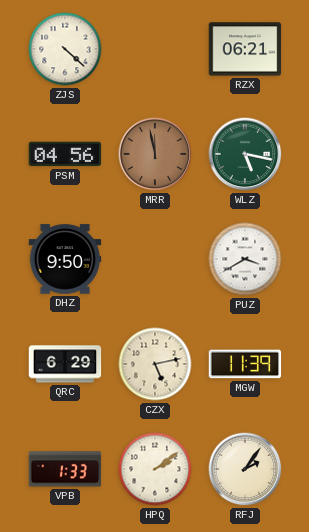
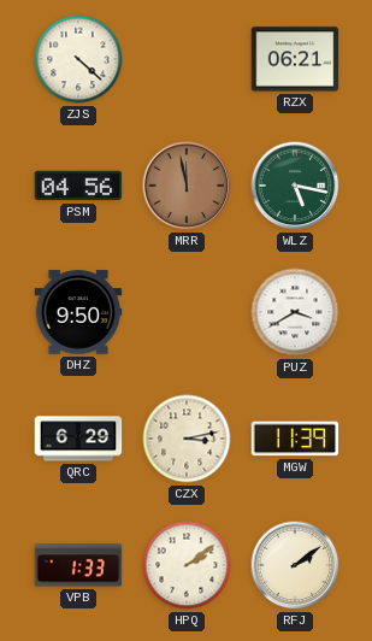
CZX: 5:13 -> 3:13 (187, 439)
RFJ: 2:06 -> 2:09 (295, 565)
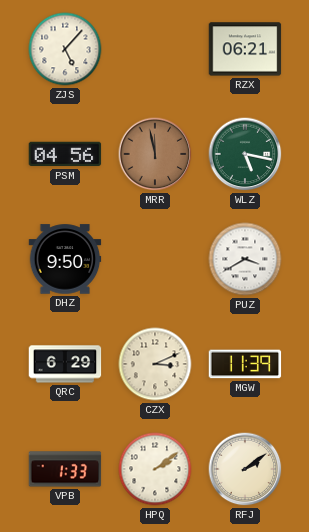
ZJS: 4:22 -> 5:07 (65, 49)
CZX: 3:13 -> 3:11 (155, 364)
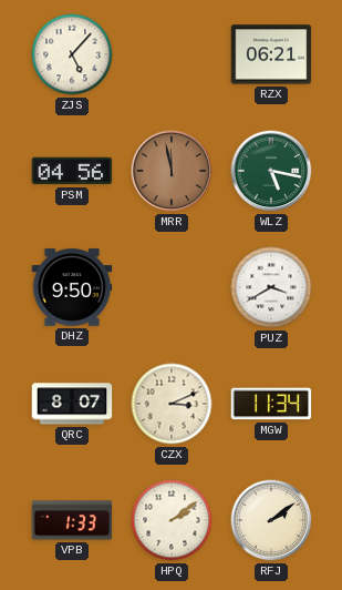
QRC: 6:29 -> 8:07 (72, 404)
MGW: 11:39 -> 11:34 (271, 404)
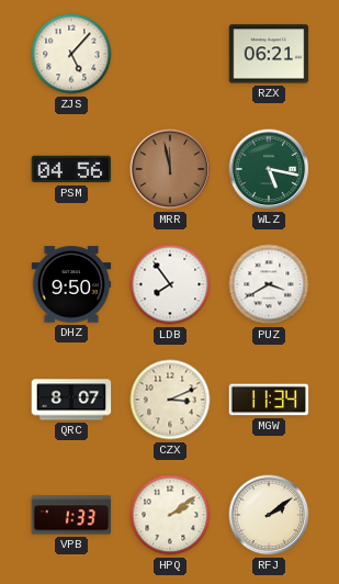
LDB: none -> 7:54 (170, 284)
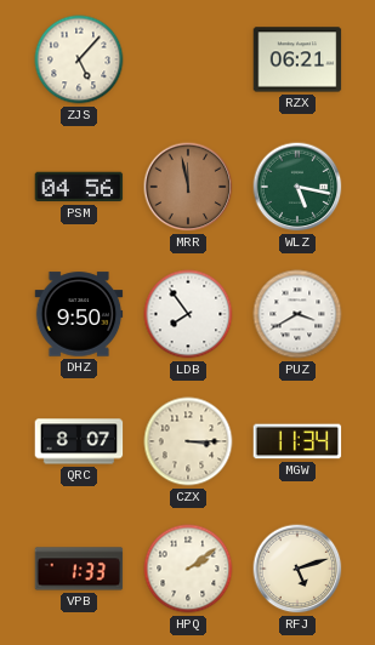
CZX: 3:11 -> 3:15 (188, 441)
RFJ: 2:09 -> 5:12 (297, 569)
